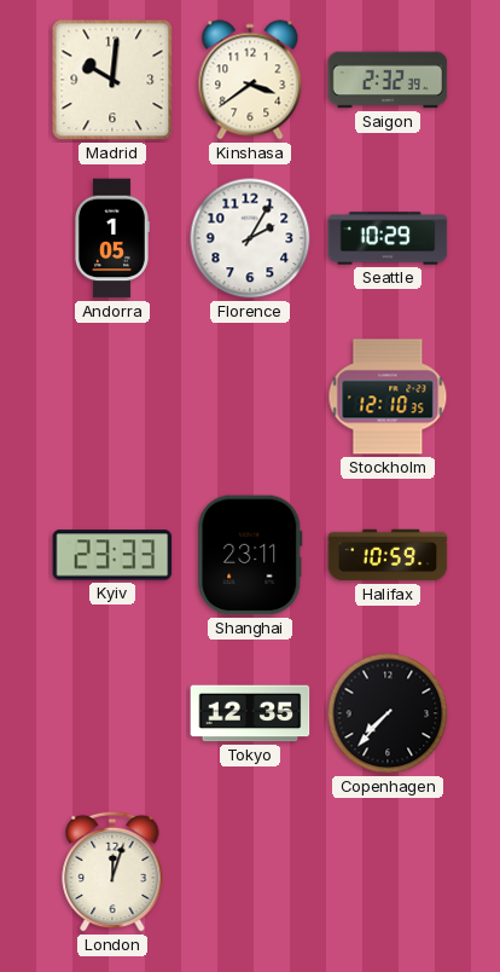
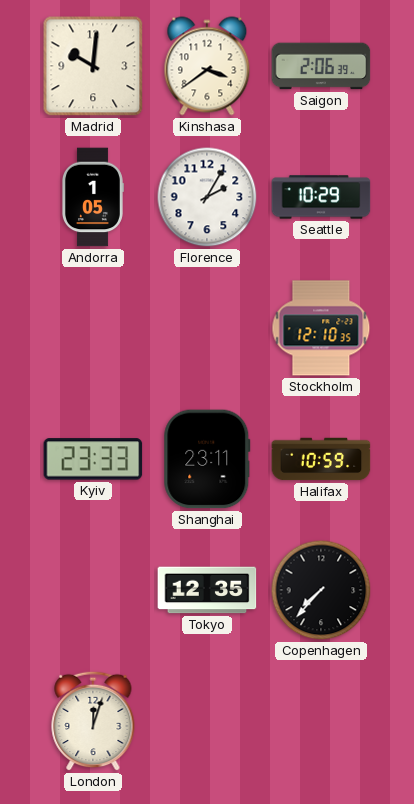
Saigon: 2:32 -> 2:06 (321, 66)
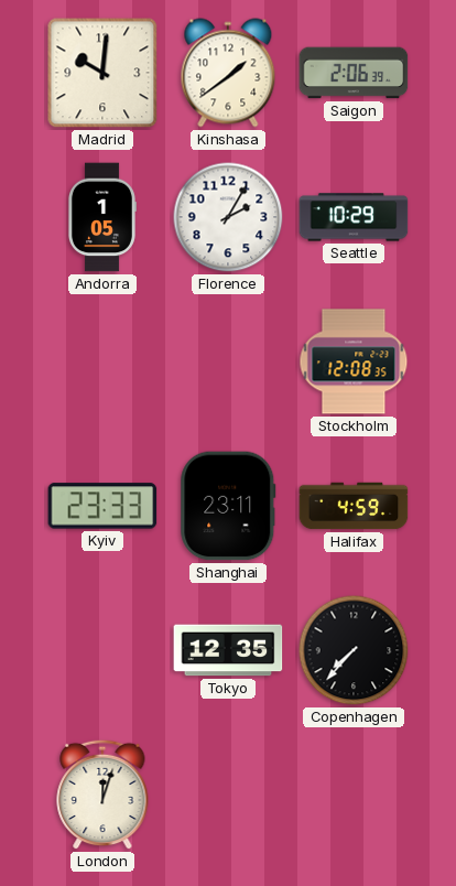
Kinshasa: 3:39 -> 1:39 (228, 73)
Stockholm: 12:10 -> 12:08 (354, 361)
Halifax: 10:59 -> 4:59 (354, 506)
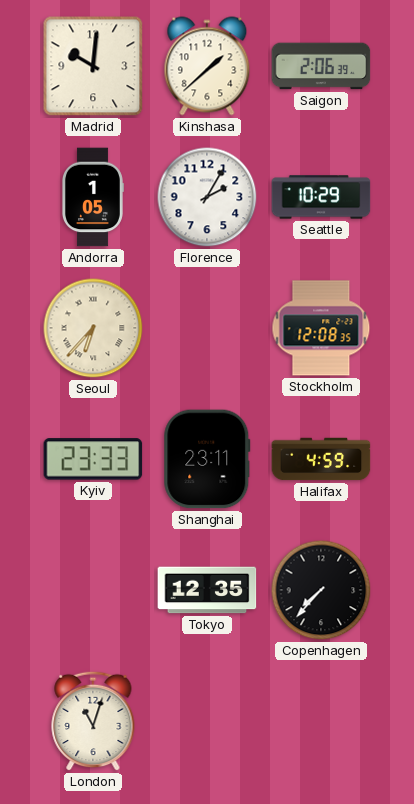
Kinshasa: 1:39 -> 1:38 (207, 66)
Seoul: none -> 6:37 (93, 328)
London: 12:03 -> 11:03 (93, 721)
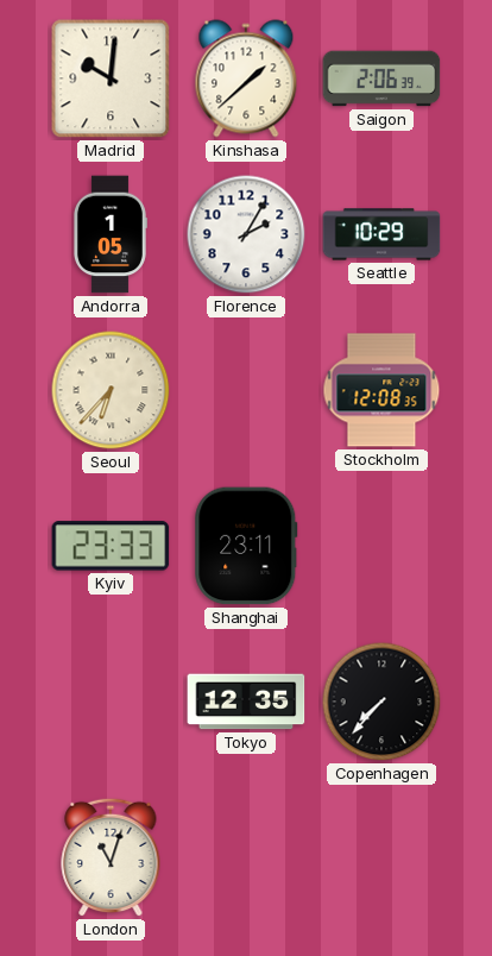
Halifax: 4:59 -> none (321, 459)
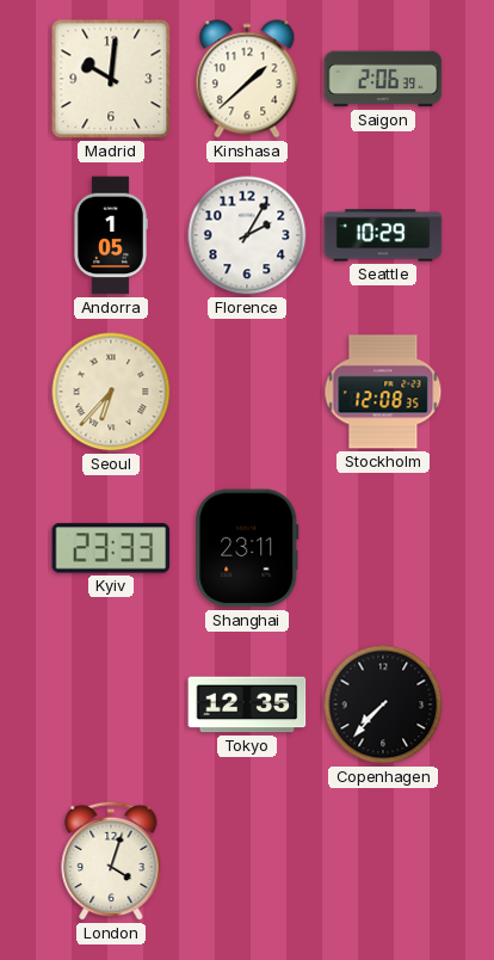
London: 11:03 -> 4:03 (111, 861)
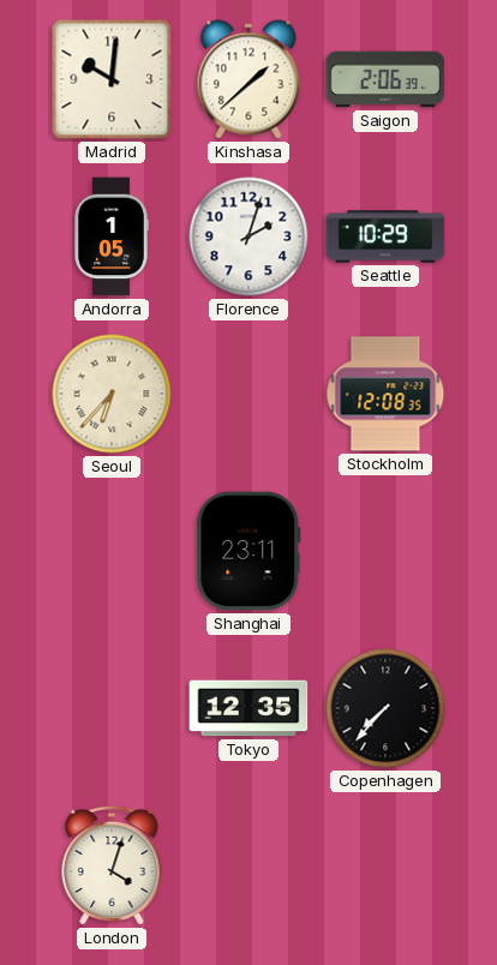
Florence: 2:05 -> 2:03 (248, 236)
Kyiv: 23:33 -> none (111, 548)
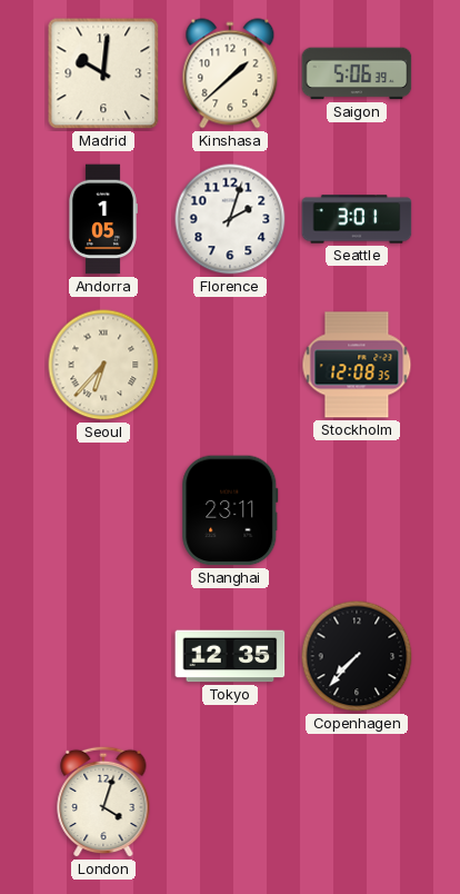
Saigon: 2:06 -> 5:06 (357, 73)
Seattle: 10:29 -> 3:01 (357, 219)
